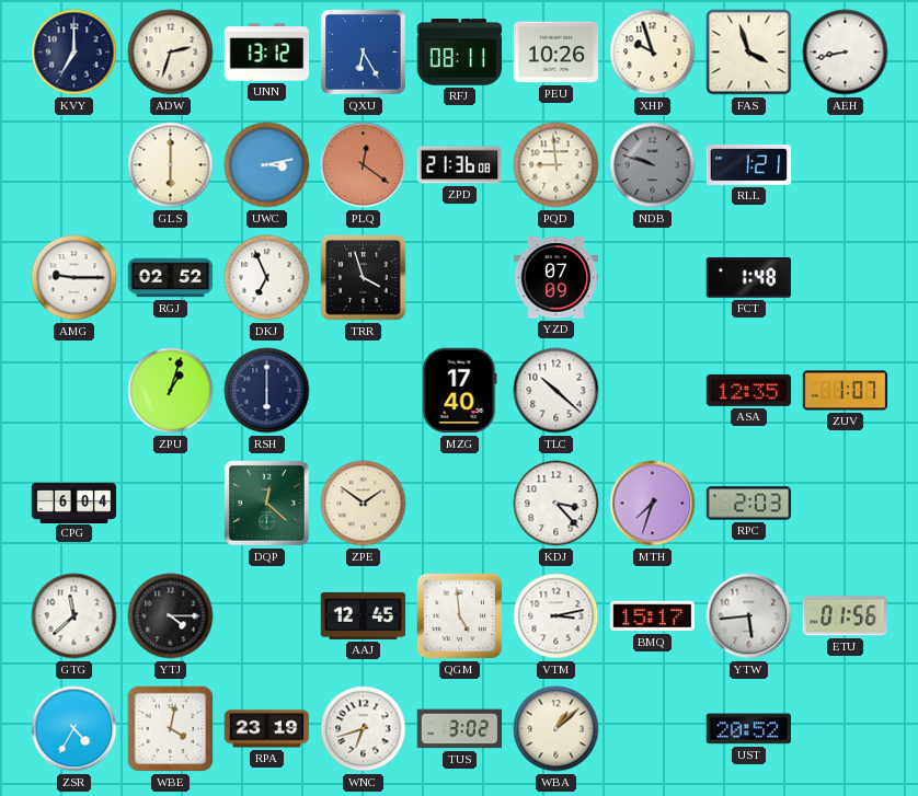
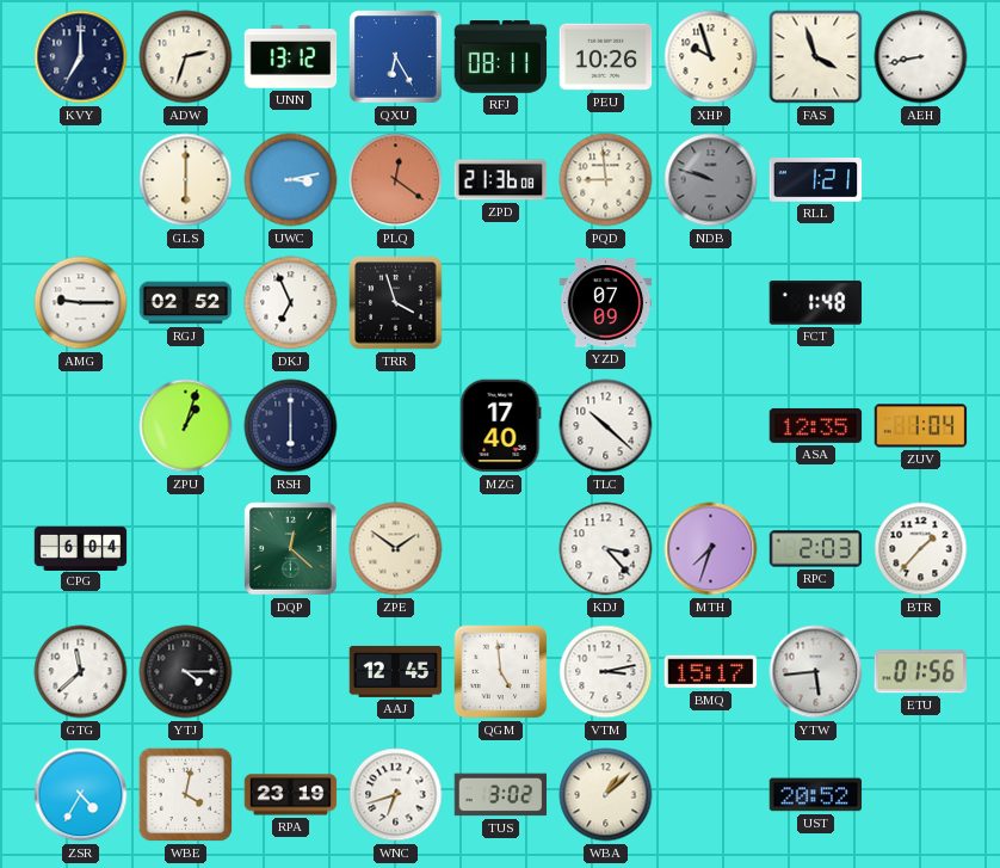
ZUV: 1:07 -> 1:04 (921, 426)
BTR: none -> 1:37 (921, 549)
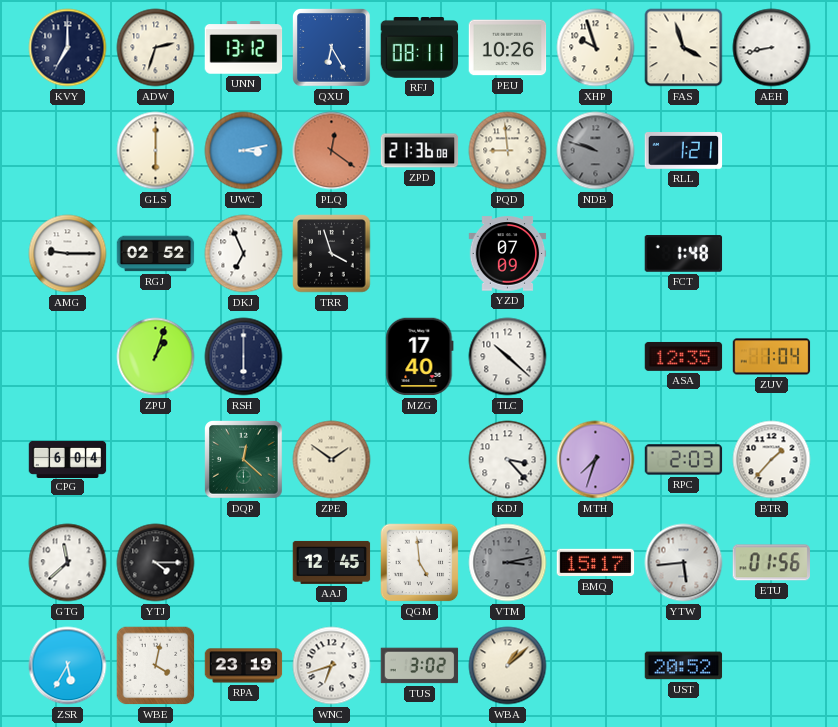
VTM dial: white -> grey (508, 563)
ZSR: 4:35 -> 5:35 (68, 666)
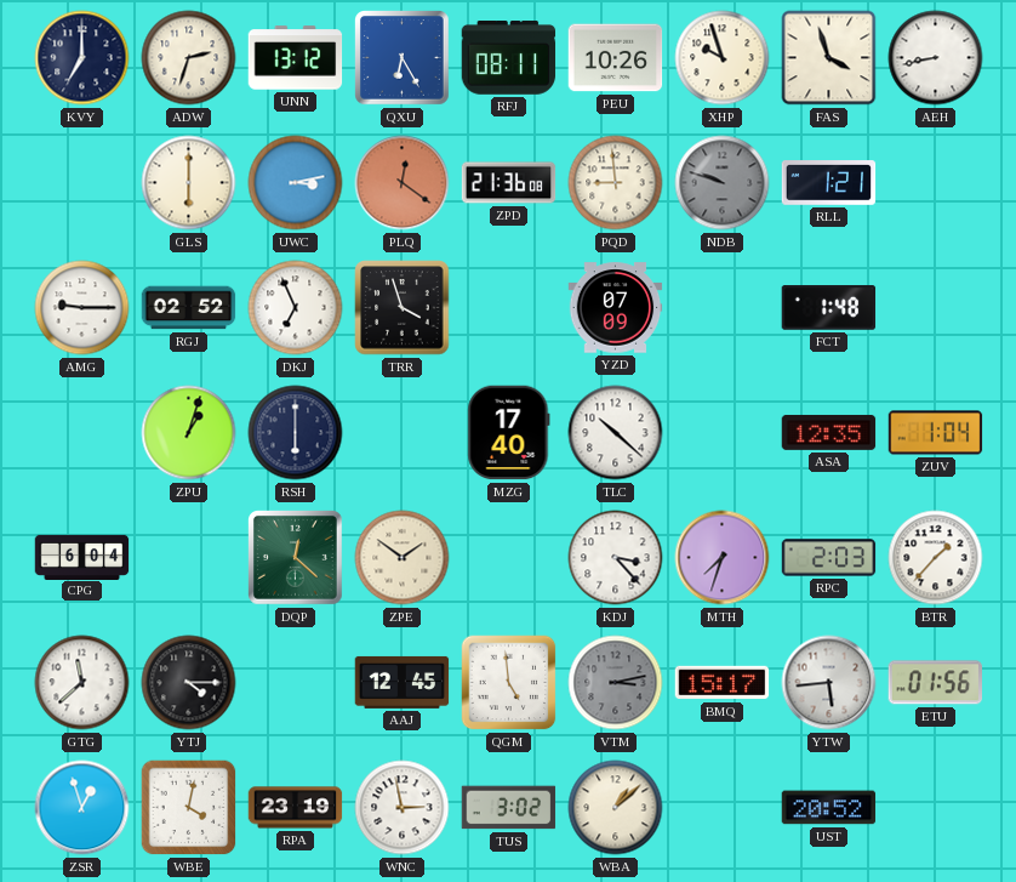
ZSR: 5:35 -> 12:57 (82, 808)
WNC: 6:42 -> 2:58 (403, 808)
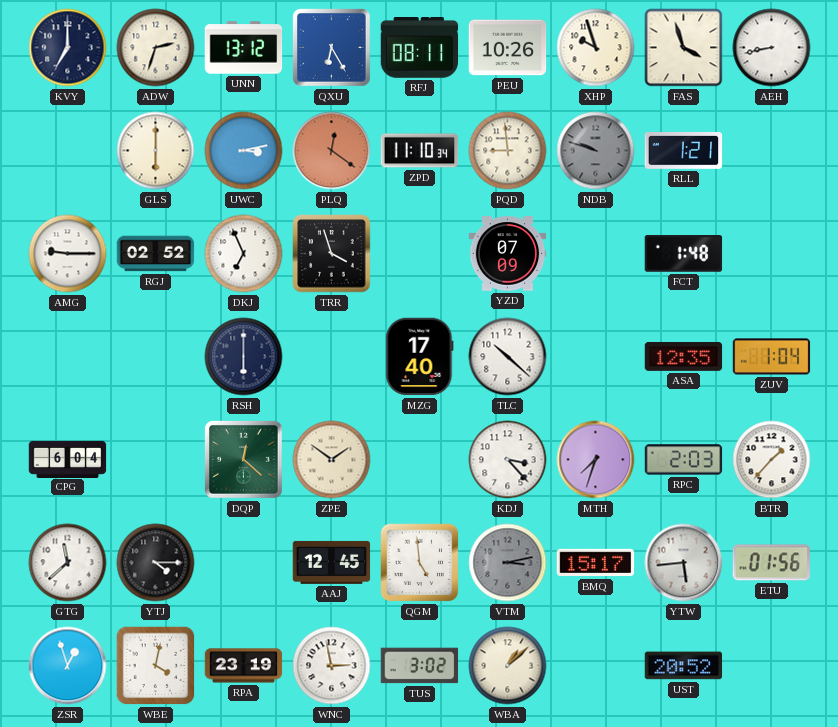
ZPD: 21:36 -> 11:10 (420, 151)
ZPU: 1:03 -> none (189, 433)
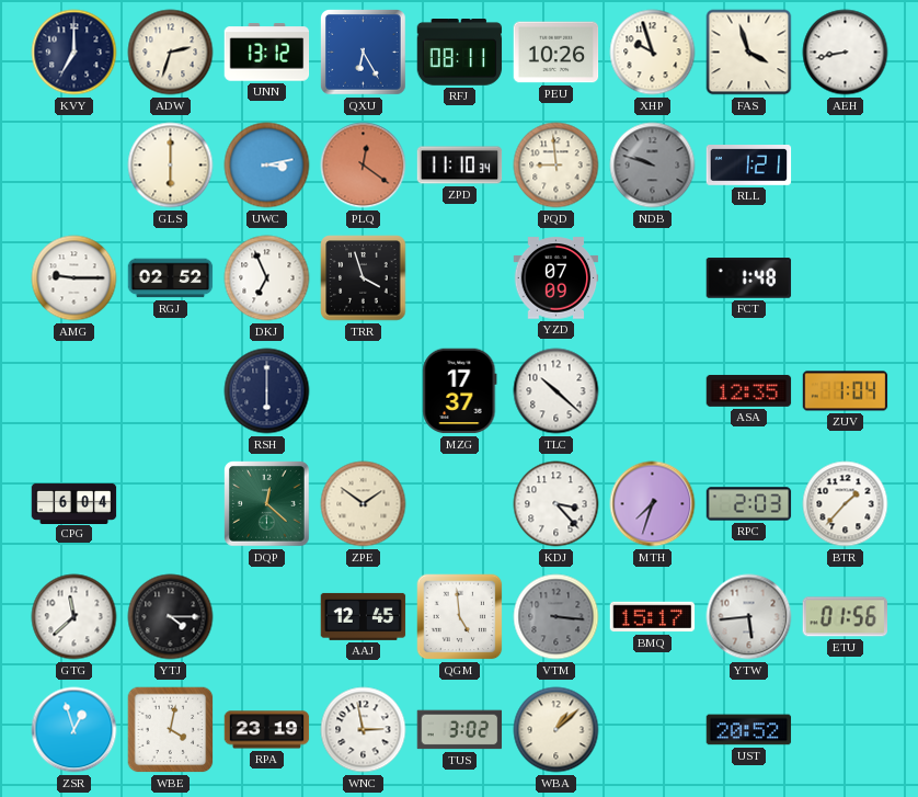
MZG: 17:40 -> 17:37 (460, 391)
VTM: 3:13 -> 3:16 (556, 617)
